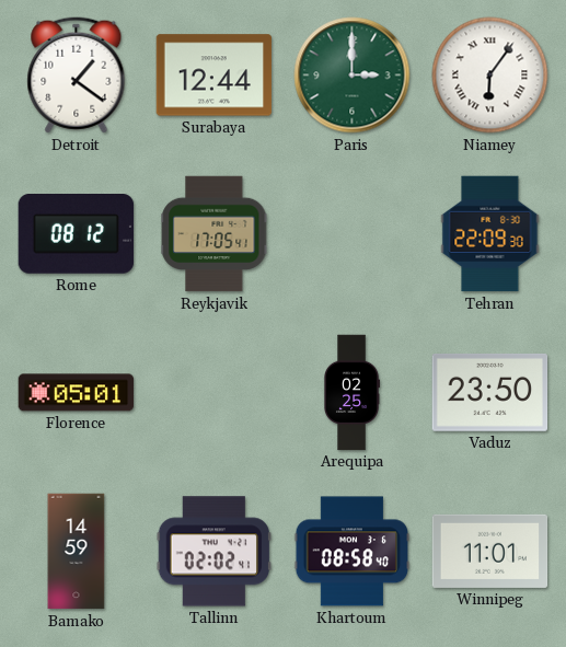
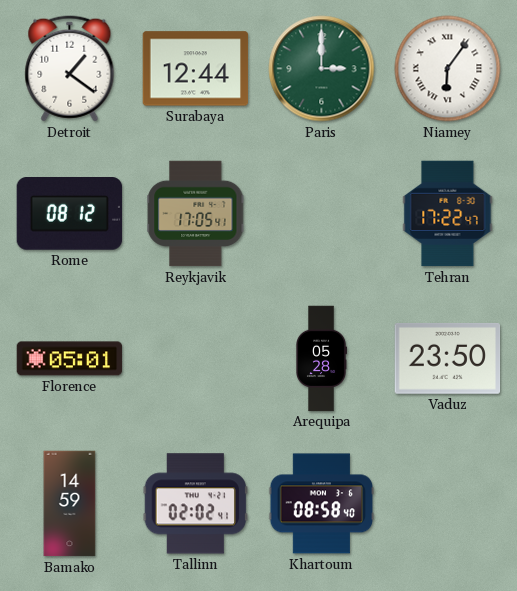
Tehran: 22:09 -> 17:22 (448, 214)
Arequipa: 02:25 -> 05:28 (321, 359)
Winnipeg: 11:01 -> none (490, 551)
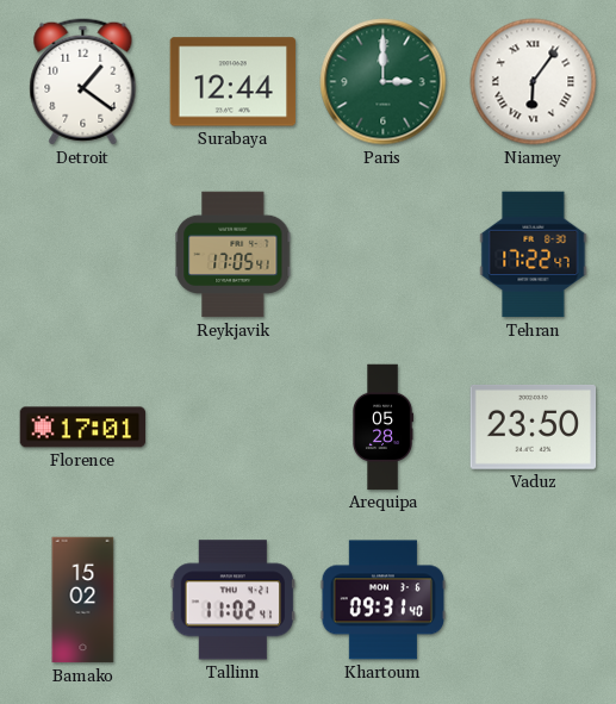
Rome: 08:12 -> none (70, 214)
Florence: 05:01 -> 17:01 (83, 428)
Bamako: 14:59 -> 15:02 (83, 600)
Tallinn: 02:02 -> 11:02 (234, 600)
Khartoum: 08:58 -> 09:31 (384, 600)
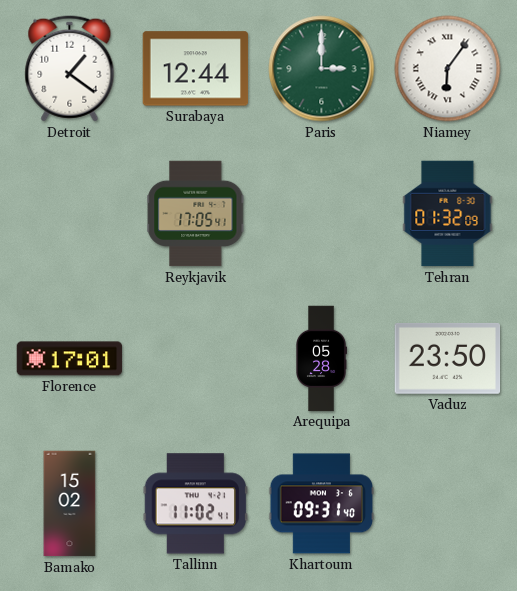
Tehran: 17:22 -> 01:32 (448, 214)
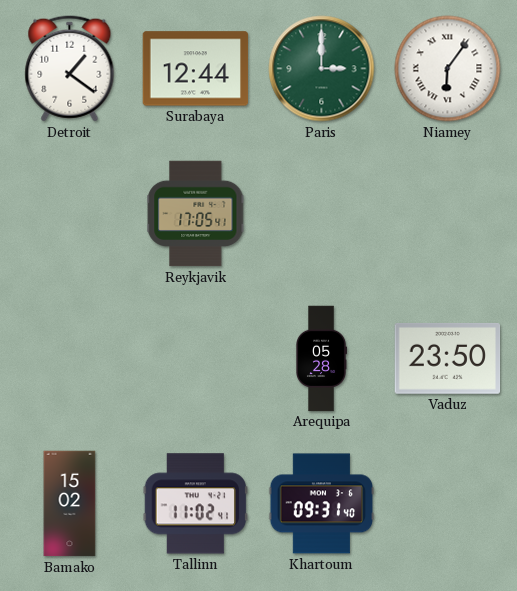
Tehran: 01:32 -> none (448, 214)
Florence: 17:01 -> none (70, 359)
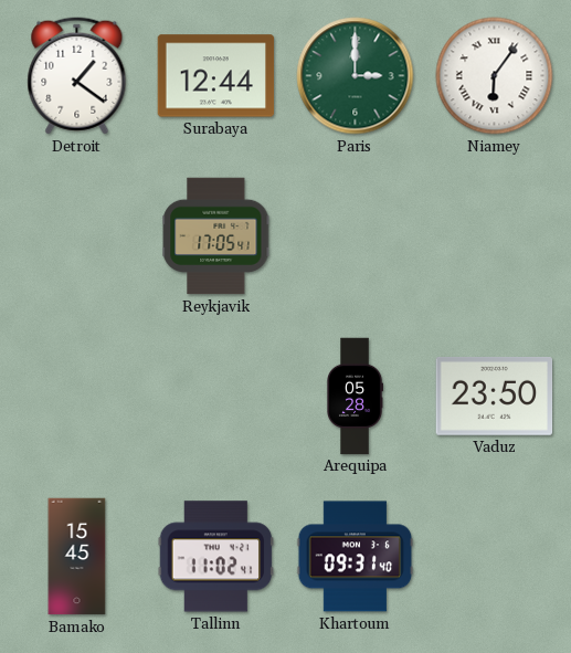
Bamako: 15:02 -> 15:45 (77, 557)
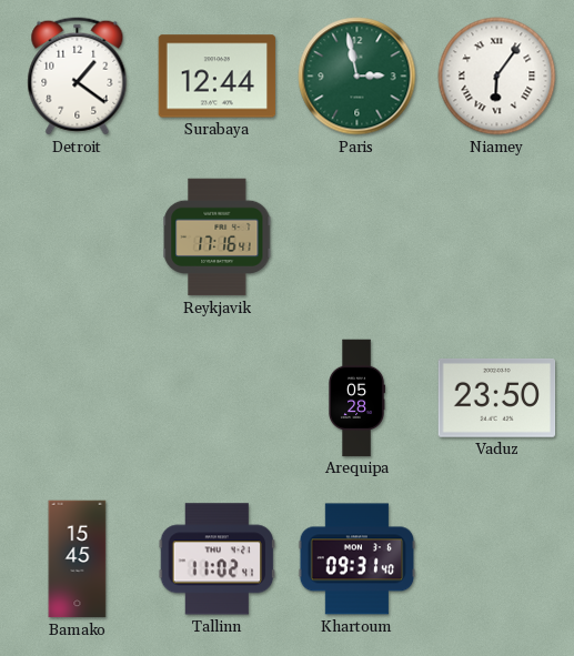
Paris: 3:00 -> 2:58 (358, 77)
Reykjavik: 17:05 -> 17:16 (218, 238)
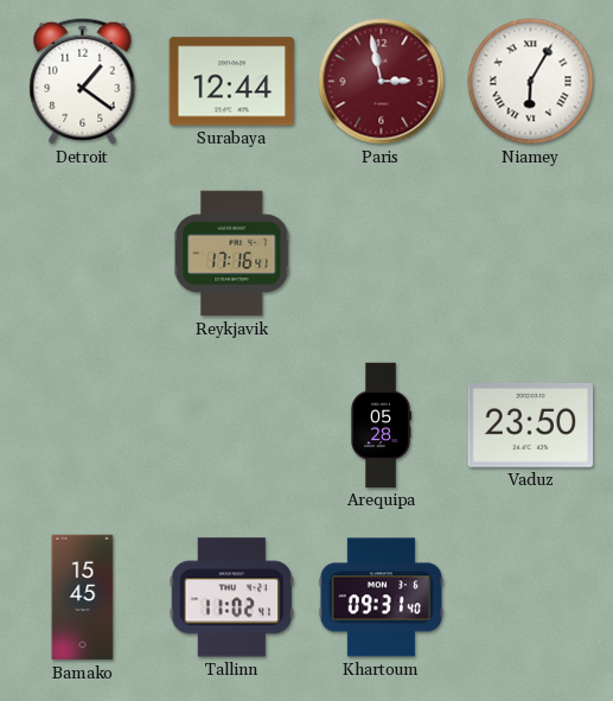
Paris dial: green -> burgundy (382, 82)
Niamey: 6:06 -> 6:05 (531, 82)
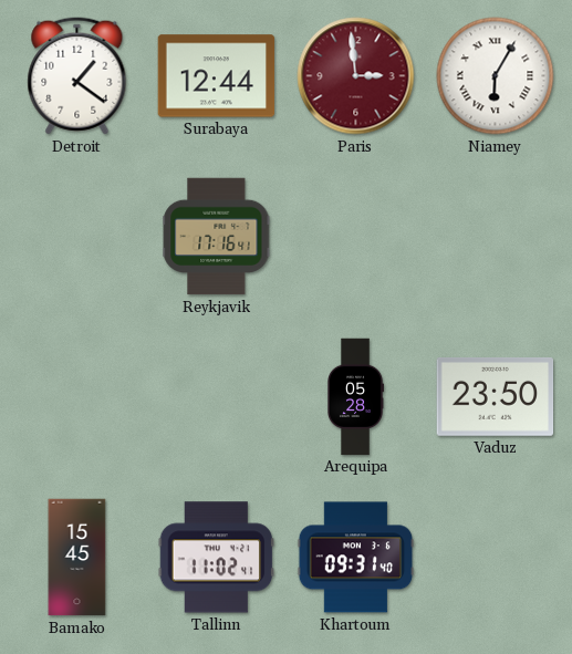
Paris: 2:58 -> 2:59 (356, 76)
